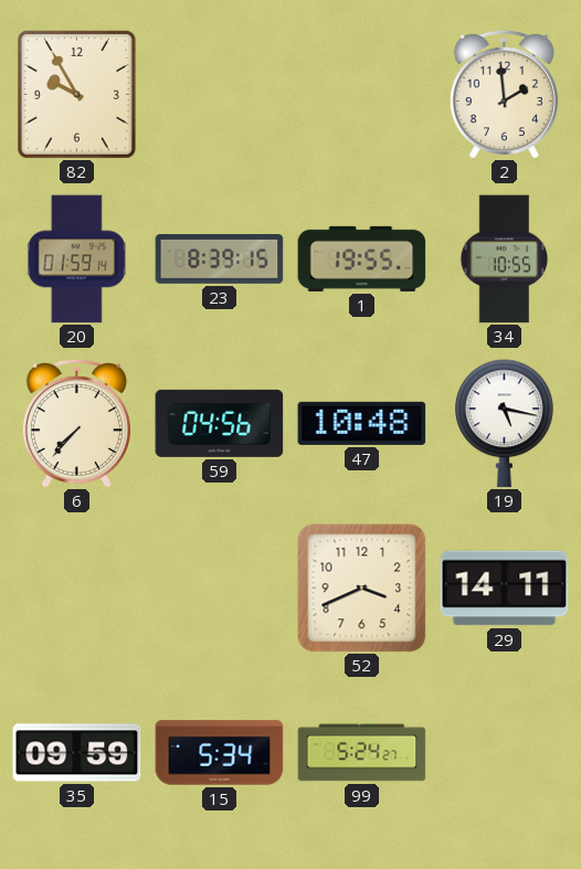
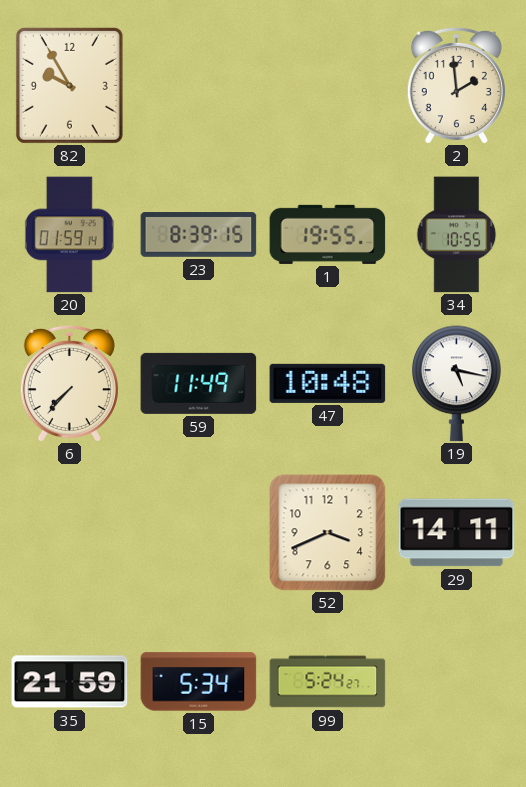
59: 04:56 -> 11:49 (199, 383)
35: 09:59 -> 21:59 (70, 682)
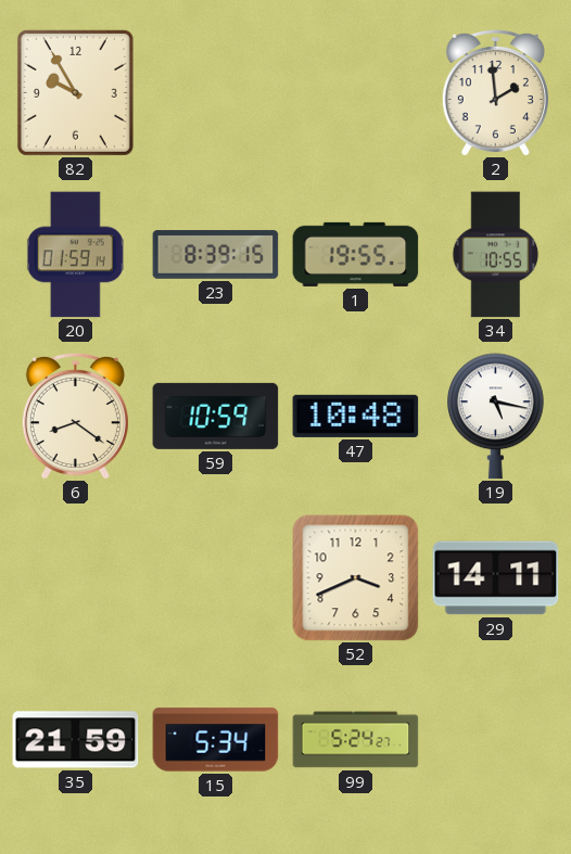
6: 7:37 -> 8:21 (75, 416)
59: 11:49 -> 10:59 (216, 416)
